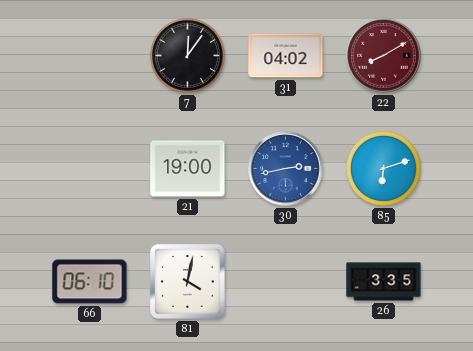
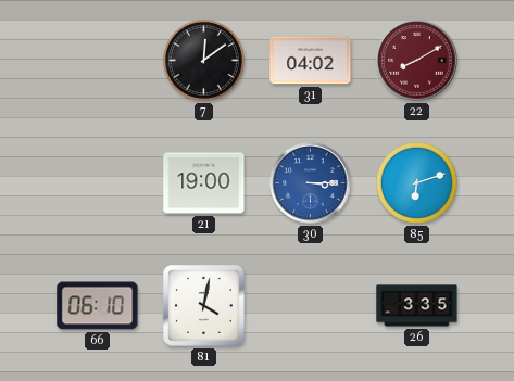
7: 12:06 -> 12:09 (203, 60)
30: 2:43 -> 3:15 (311, 183)
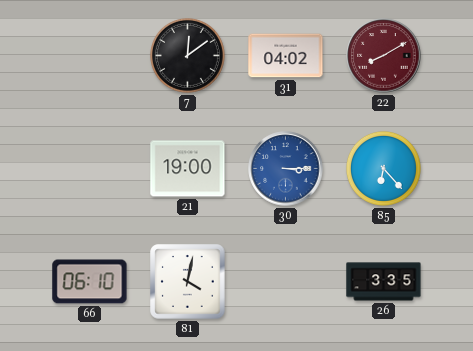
85: 6:12 -> 6:23 (383, 168)
